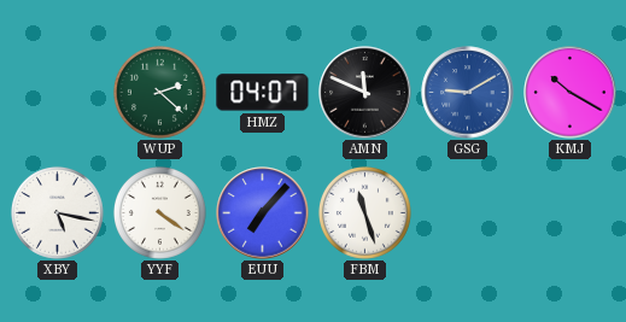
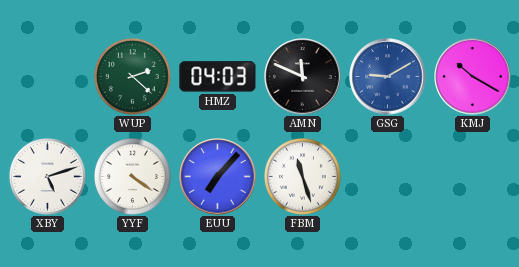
HMZ: 04:07 -> 04:03 (218, 77)
XBY: 5:17 -> 5:12 (47, 176)
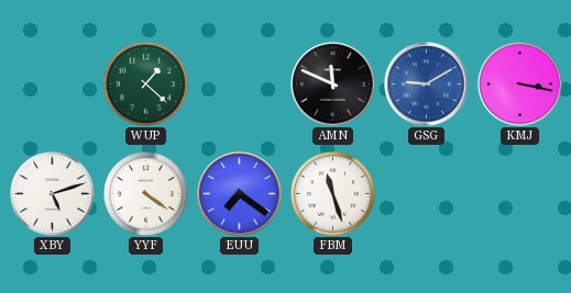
WUP: 2:22 -> 1:22 (145, 83)
HMZ: 04:03 -> none (218, 77)
KMJ: 10:20 -> 3:17 (520, 84)
EUU: 7:07 -> 7:21 (240, 194)
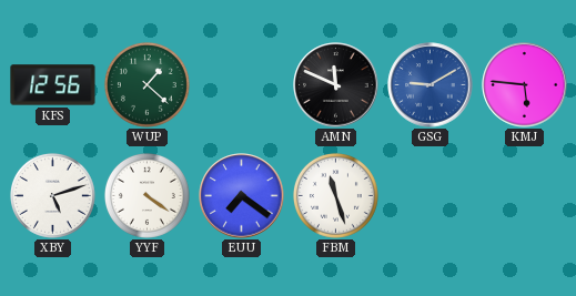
KFS: none -> 12:56 (53, 85)
KMJ: 3:17 -> 5:46 (525, 85)
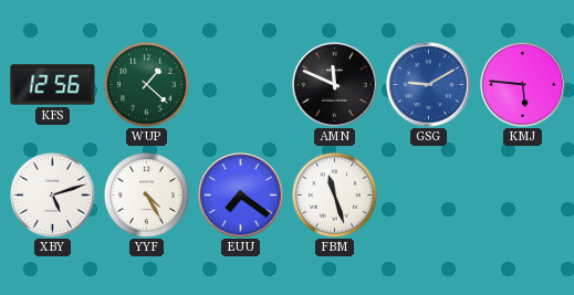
YYF: 4:21 -> 4:25 (146, 194)
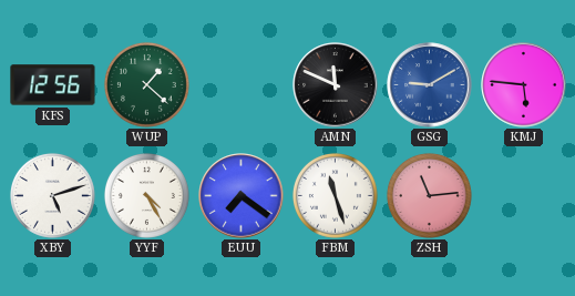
ZSH: none -> 11:14 (429, 195)
